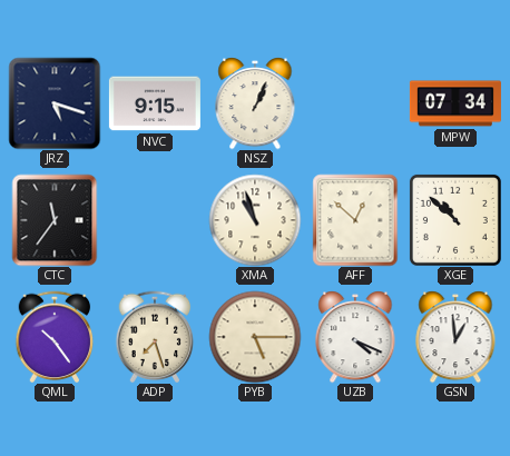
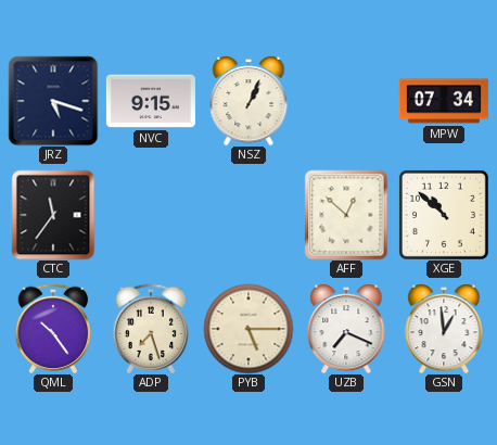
XMA: 10:57 -> none (255, 220)
UZB: 4:19 -> 7:19 (346, 329)
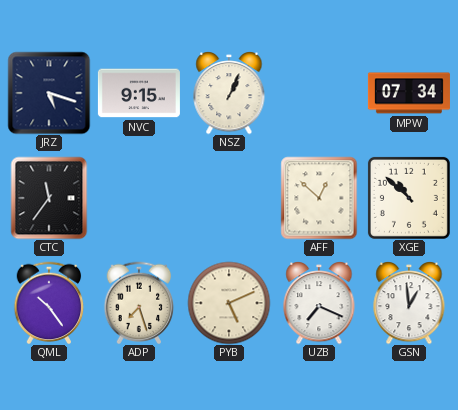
PYB: 5:15 -> 5:11 (229, 303)
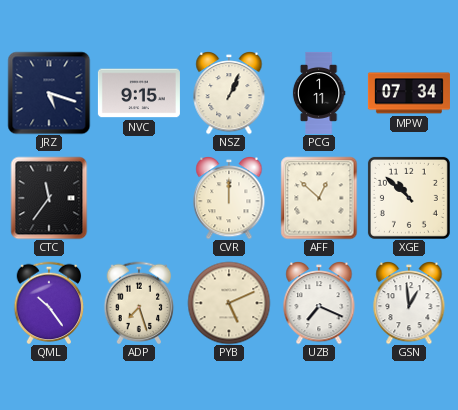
PCG: none -> 1:11 (319, 93)
CVR: none -> 12:00 (229, 198)
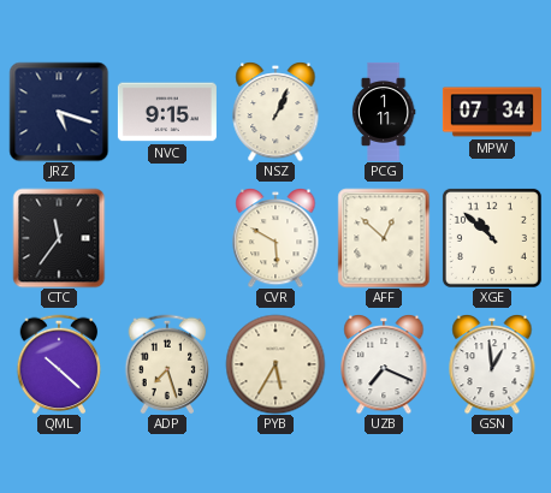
CVR: 12:00 -> 5:50 (275, 238)
QML: 10:24 -> 10:22 (59, 364)
PYB: 5:11 -> 5:35 (275, 364)
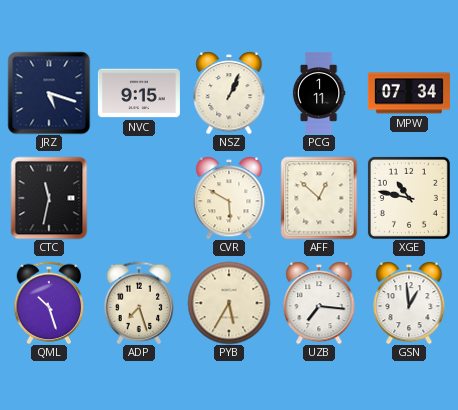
CTC: 11:36 -> 11:32 (49, 198)
XGE: 10:52 -> 10:47 (409, 198)
QML: 10:22 -> 10:27 (49, 303)
UZB: 7:19 -> 7:16 (319, 303)
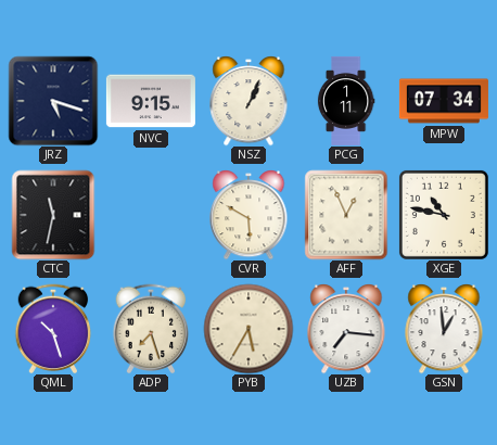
AFF: 12:52 -> 12:56 (346, 215)
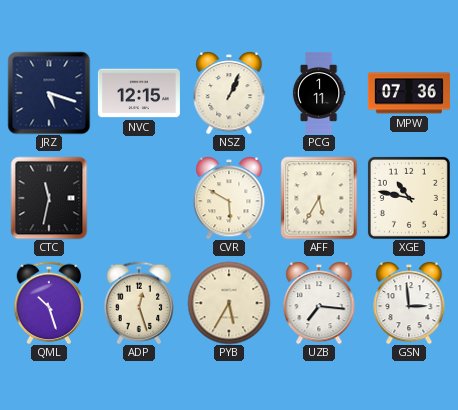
NVC: 9:15 -> 12:15 (139, 93)
MPW: 07:34 -> 07:36 (409, 93)
AFF: 12:56 -> 5:35 (319, 198)
ADP: 7:27 -> 12:27 (139, 303)
GSN: 12:59 -> 2:59 (409, 303)
